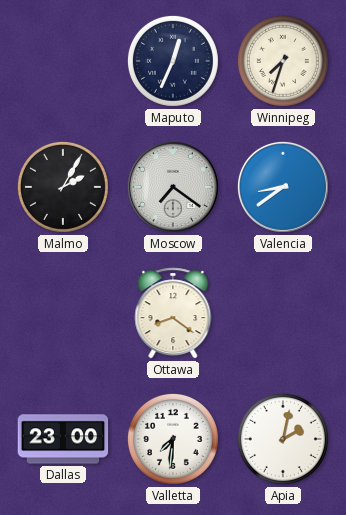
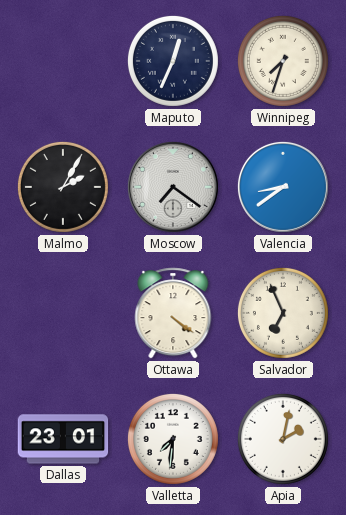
Ottawa: 8:21 -> 4:21 (173, 313)
Salvador: none -> 6:56 (283, 313)
Dallas: 23:00 -> 23:01 (63, 439)
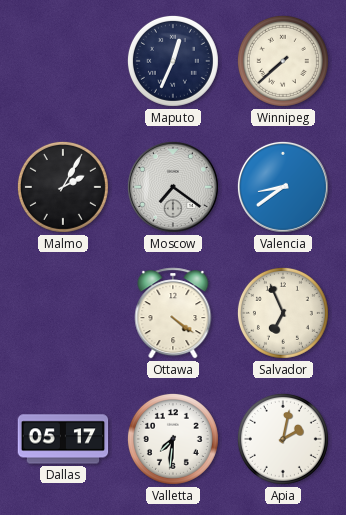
Winnipeg: 7:33 -> 7:38 (283, 61)
Dallas: 23:01 -> 05:17 (63, 439)
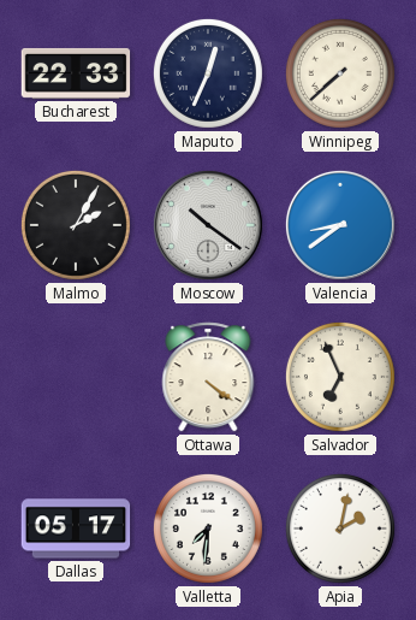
Bucharest: none -> 22:33 (76, 73)
Moscow: 7:21 -> 10:21 (208, 225)
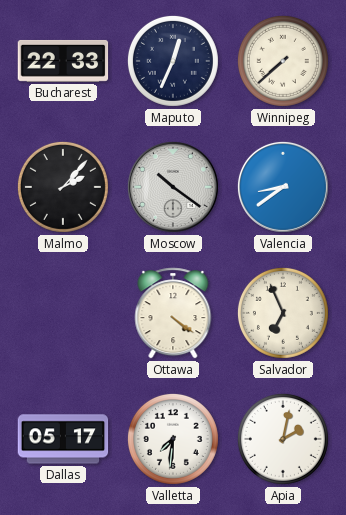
Malmo: 2:05 -> 2:07 (63, 187)
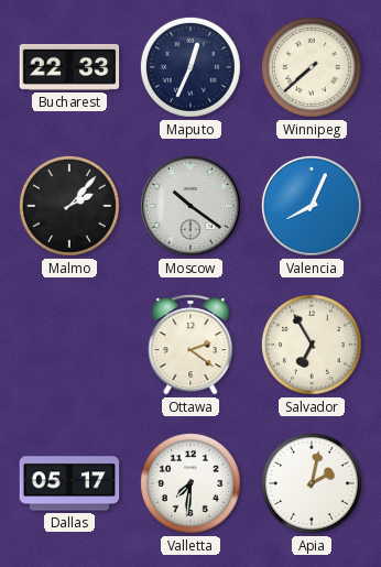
Valencia: 8:39 -> 8:04 (312, 206)
Ottawa: 4:21 -> 2:21 (190, 345)
Salvador: 6:56 -> 6:55 (312, 345)
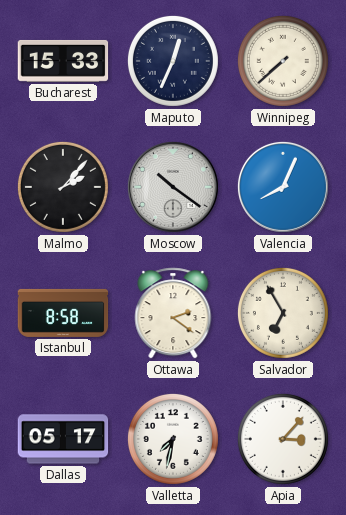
Bucharest: 22:33 -> 15:33 (63, 61)
Istanbul: none -> 8:58 (63, 313)
Valletta: 7:31 -> 7:32 (173, 439)
Apia: 2:02 -> 3:07 (283, 439)
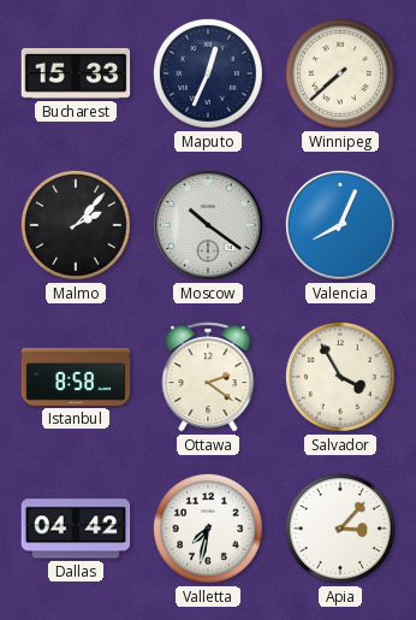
Salvador: 6:55 -> 3:55 (340, 377)
Dallas: 05:17 -> 04:42 (76, 529)
